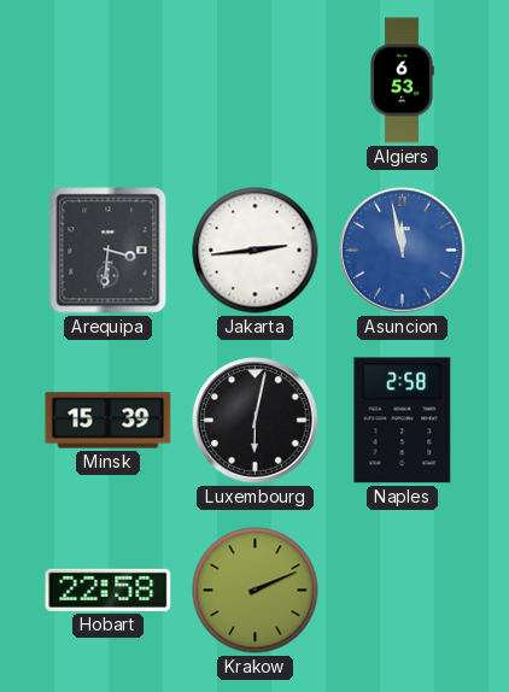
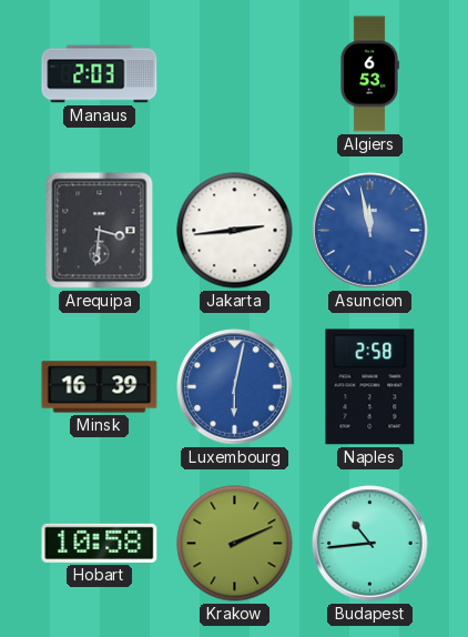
Manaus: none -> 2:03 (100, 74)
Minsk: 15:39 -> 16:39 (100, 387)
Luxembourg dial: black -> blue (235, 387)
Hobart: 22:58 -> 10:58 (100, 543)
Budapest: none -> 10:44 (370, 544)
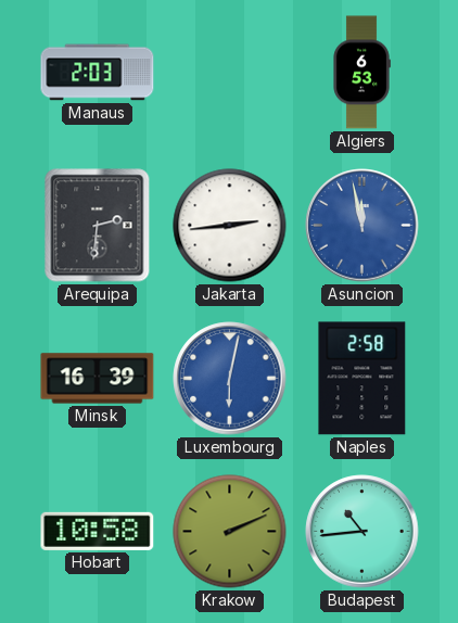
Arequipa: 3:31 -> 2:31 (98, 226)
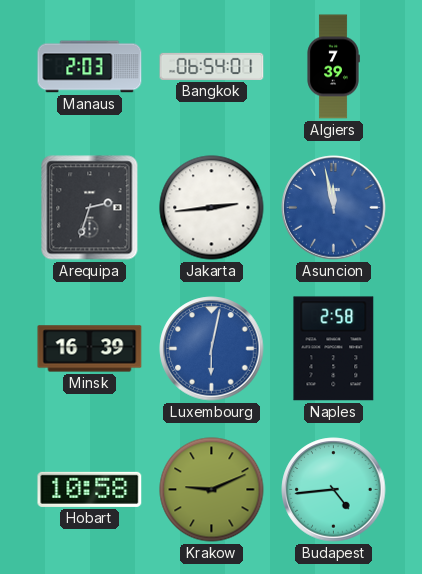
Bangkok: none -> 06:54 (212, 66)
Algiers: 6:53 -> 7:39 (333, 67)
Arequipa: 2:31 -> 2:33 (90, 208)
Krakow: 2:11 -> 9:11 (212, 490)
Budapest: 10:44 -> 4:44 (334, 490)
